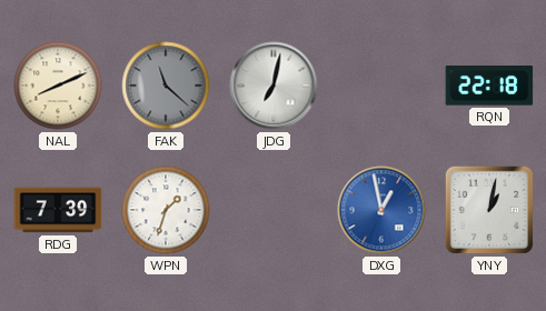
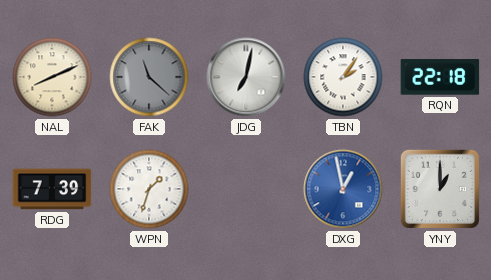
TBN: none -> 2:06 (343, 77)
YNY: 1:02 -> 1:00 (440, 189)
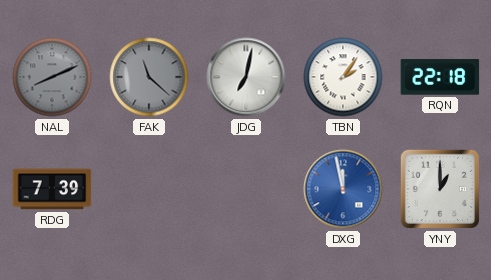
NAL dial: cream -> grey (52, 77)
WPN: 1:33 -> none (149, 189)
DXG: 12:58 -> 11:58 (343, 189)
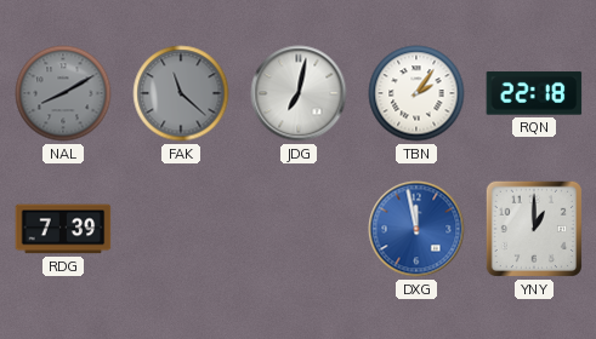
NAL: 8:11 -> 8:10 (63, 93)
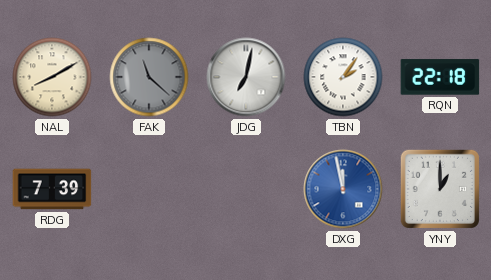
NAL dial: grey -> cream (52, 77)
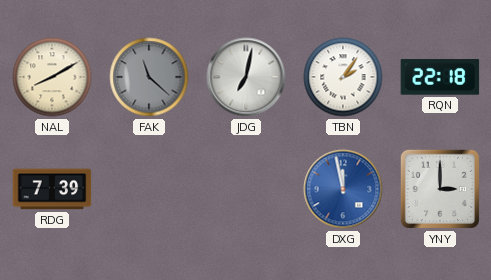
YNY: 1:00 -> 3:00 (440, 189)
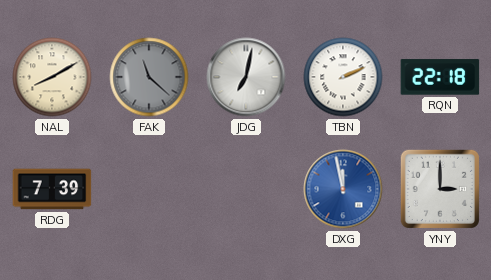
TBN: 2:06 -> 2:11 (343, 77)
